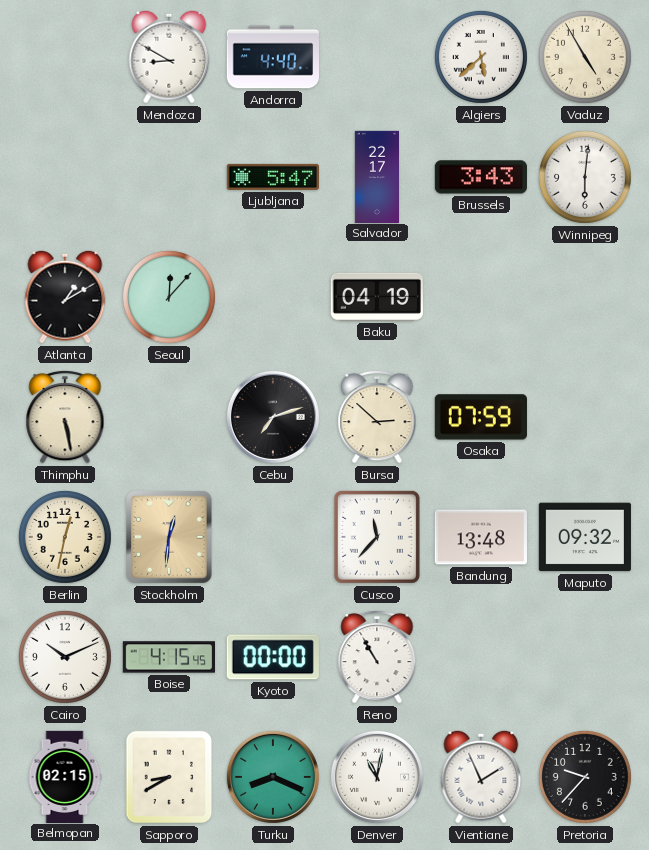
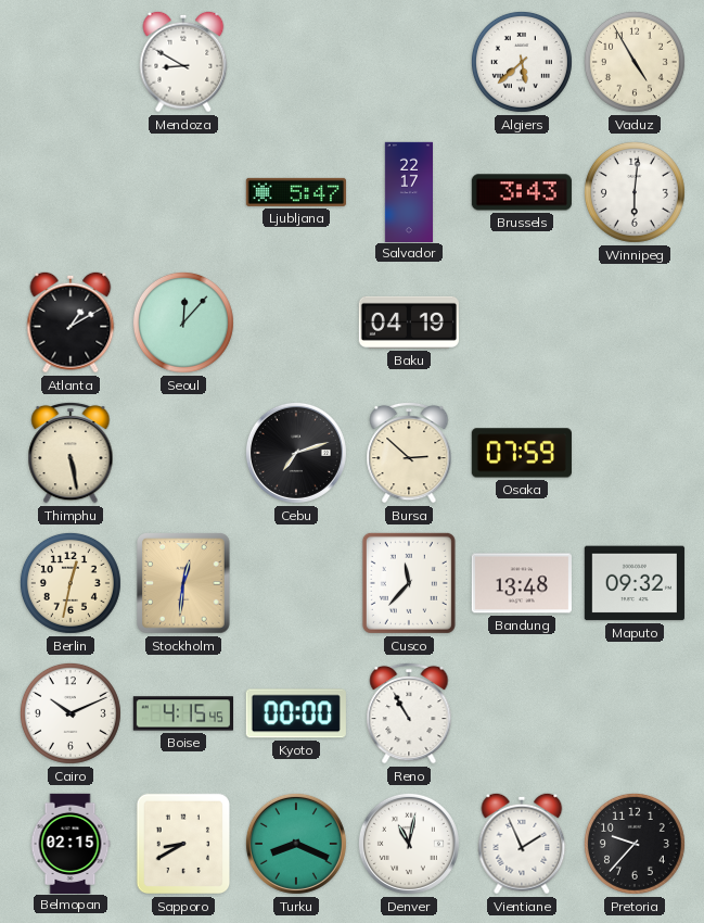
Andorra: 4:40 -> none (272, 57)
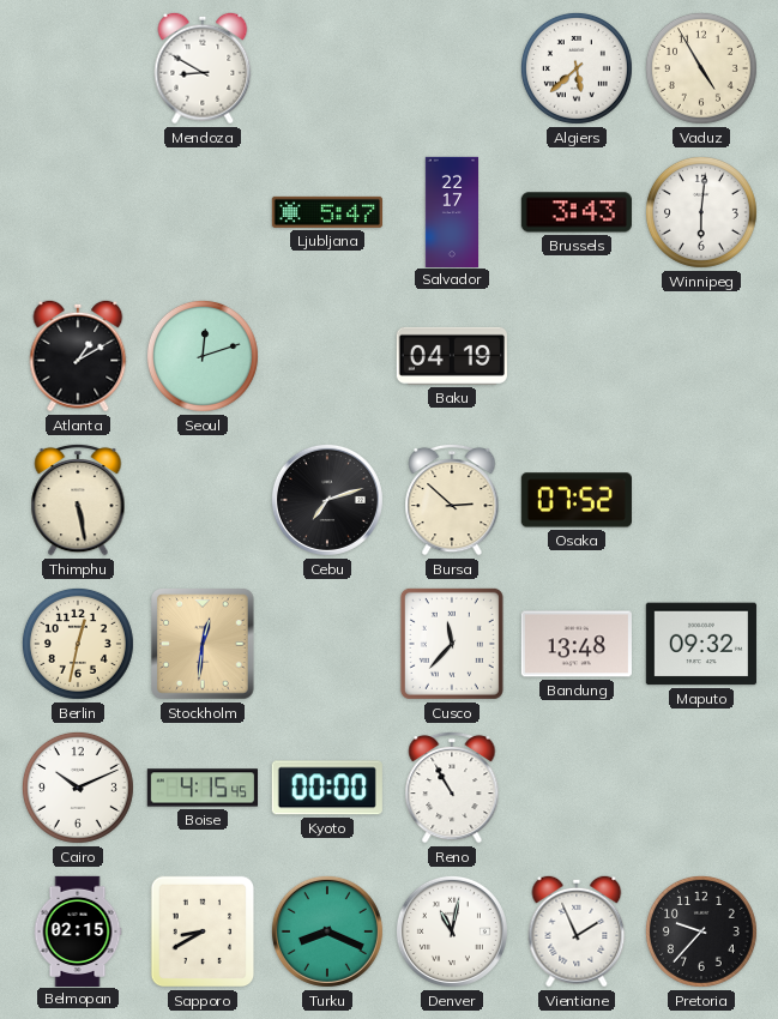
Seoul: 12:07 -> 12:12 (203, 356)
Osaka: 07:59 -> 07:52 (577, 500)
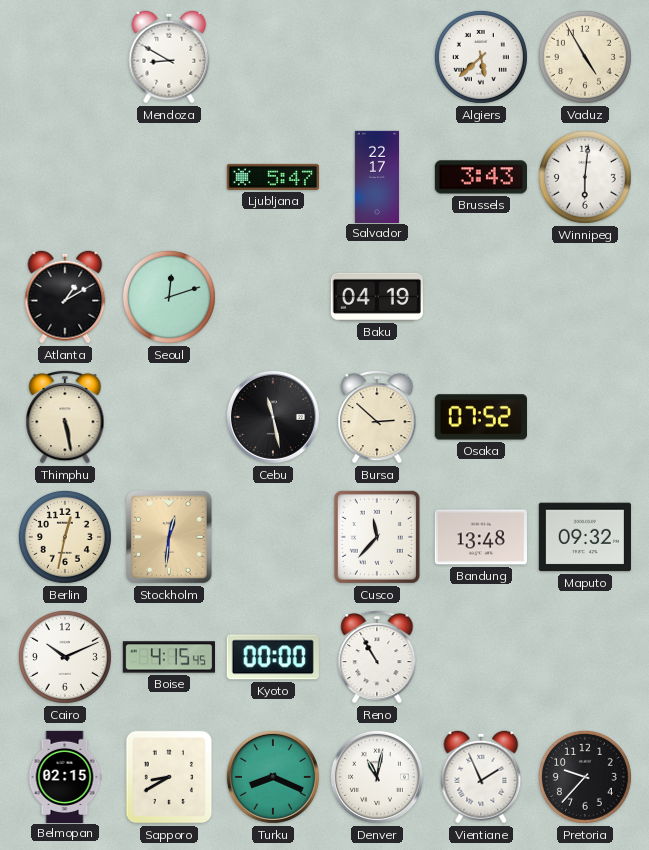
Cebu: 7:12 -> 11:28 (273, 417)
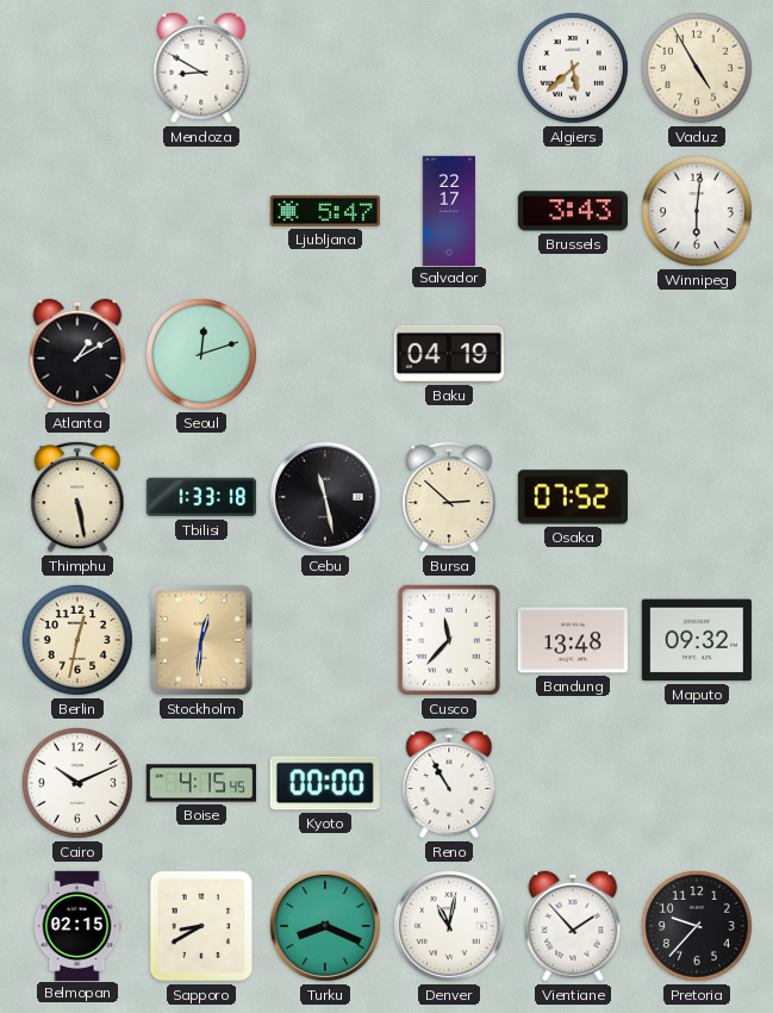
Tbilisi: none -> 1:33 (200, 497)
Vientiane: 1:56 -> 1:53 (573, 926)
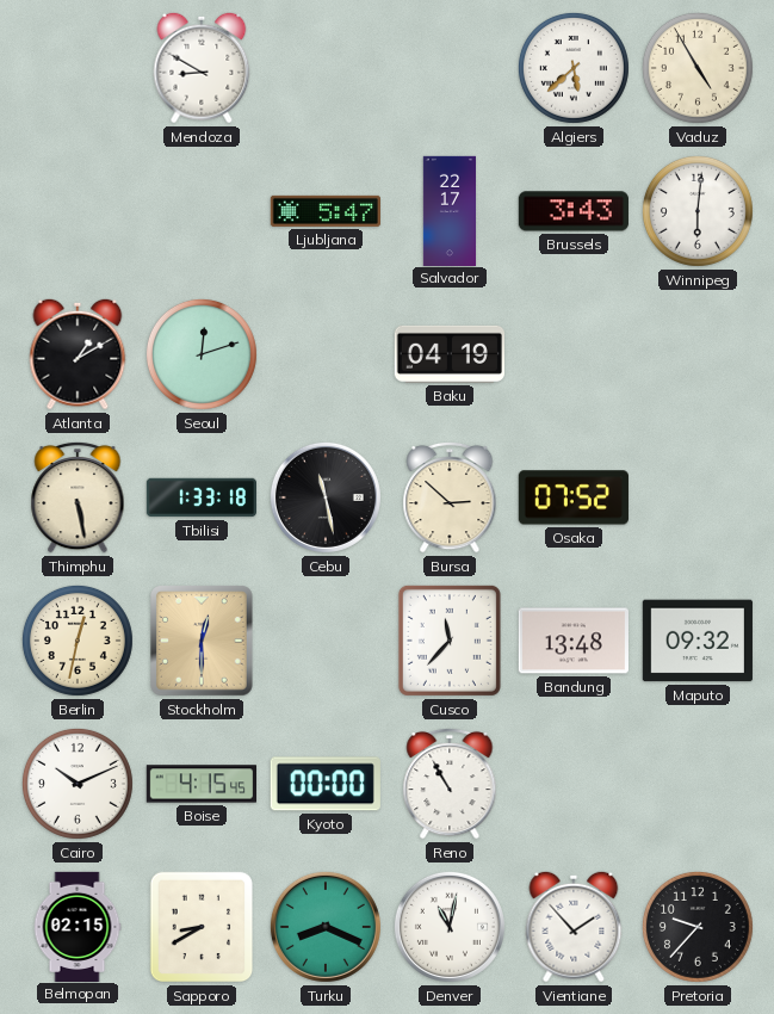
Stockholm: 12:31 -> 12:30 (203, 641)
